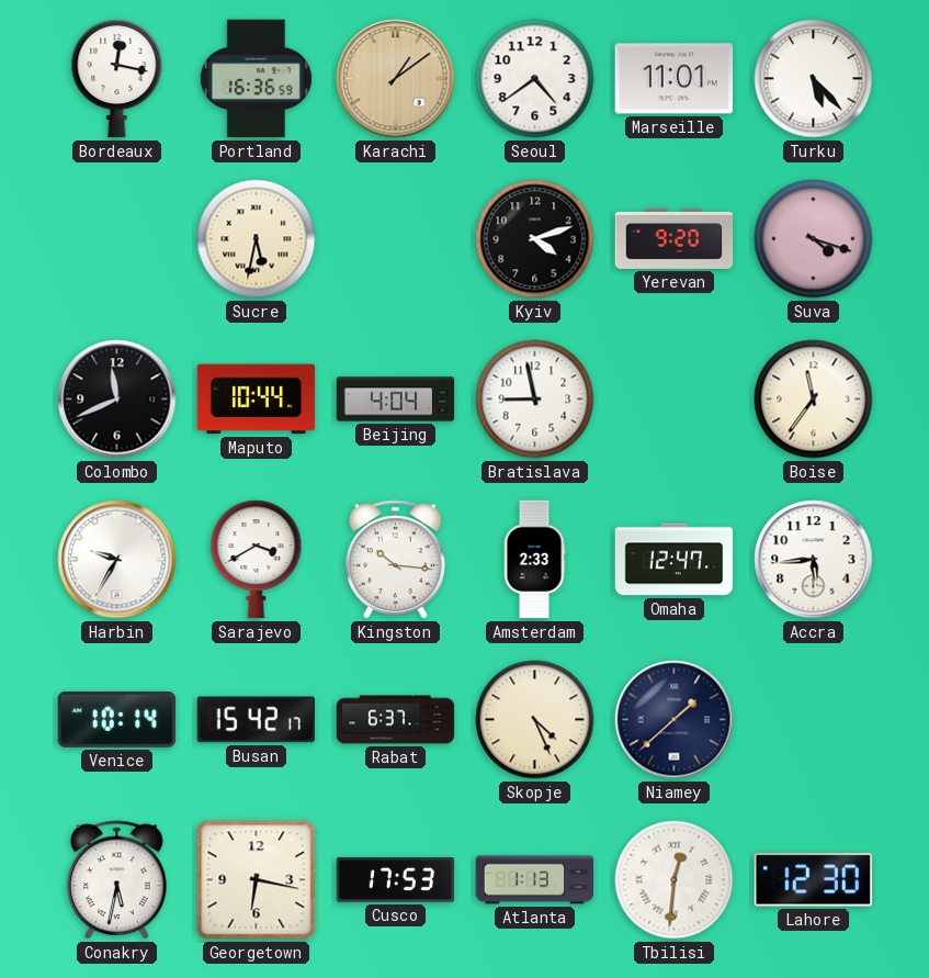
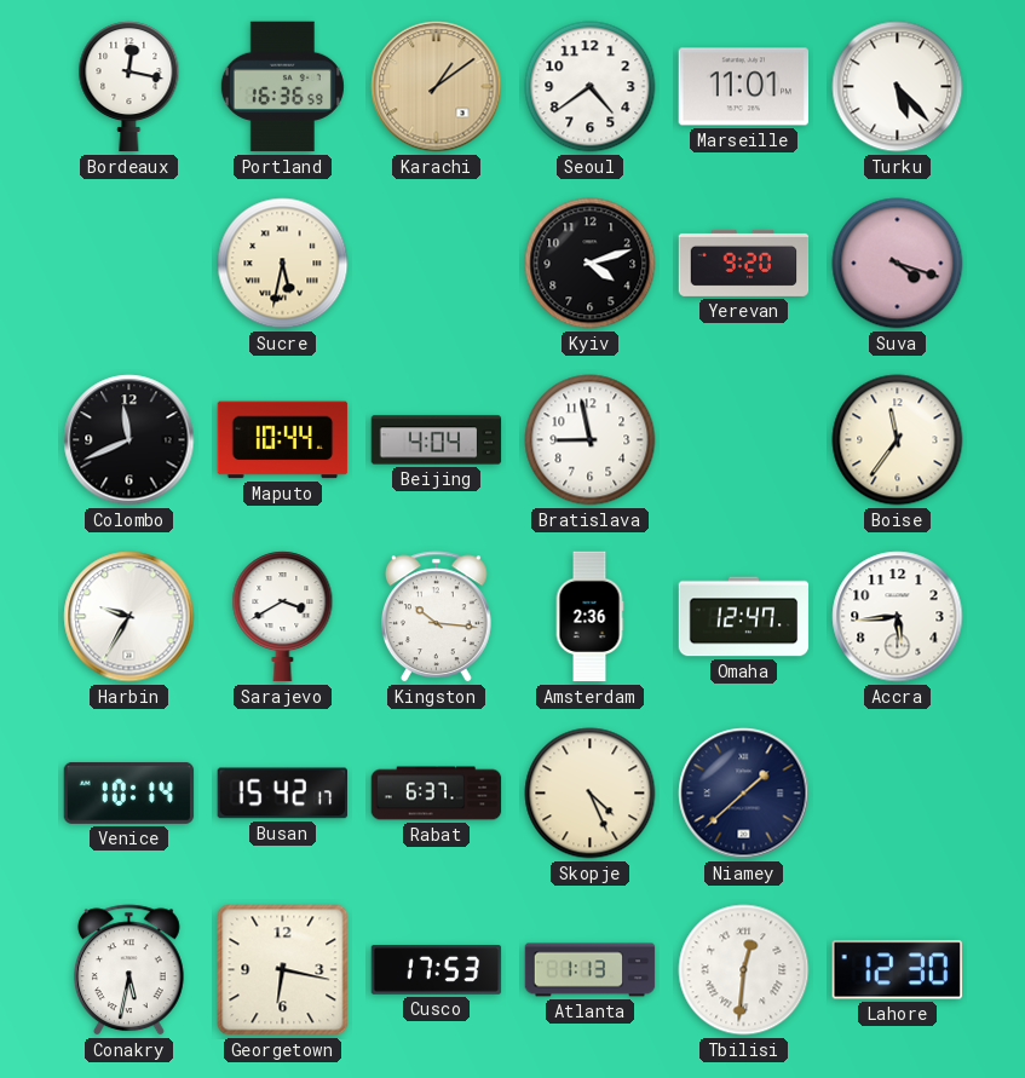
Amsterdam: 2:33 -> 2:36 (589, 617)
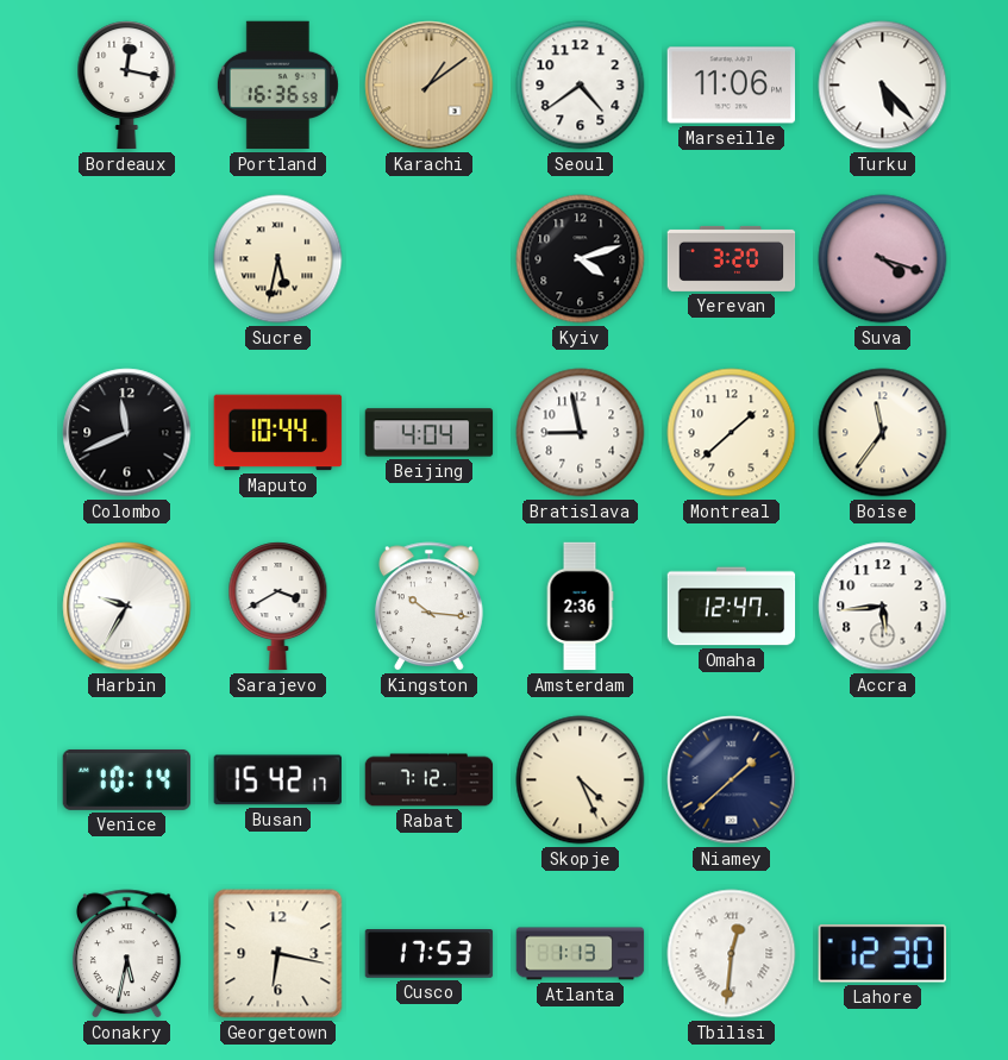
Marseille: 11:01 -> 11:06 (732, 86)
Yerevan: 9:20 -> 3:20 (732, 258)
Montreal: none -> 1:38 (732, 433)
Rabat: 6:37 -> 7:12 (430, 780)
